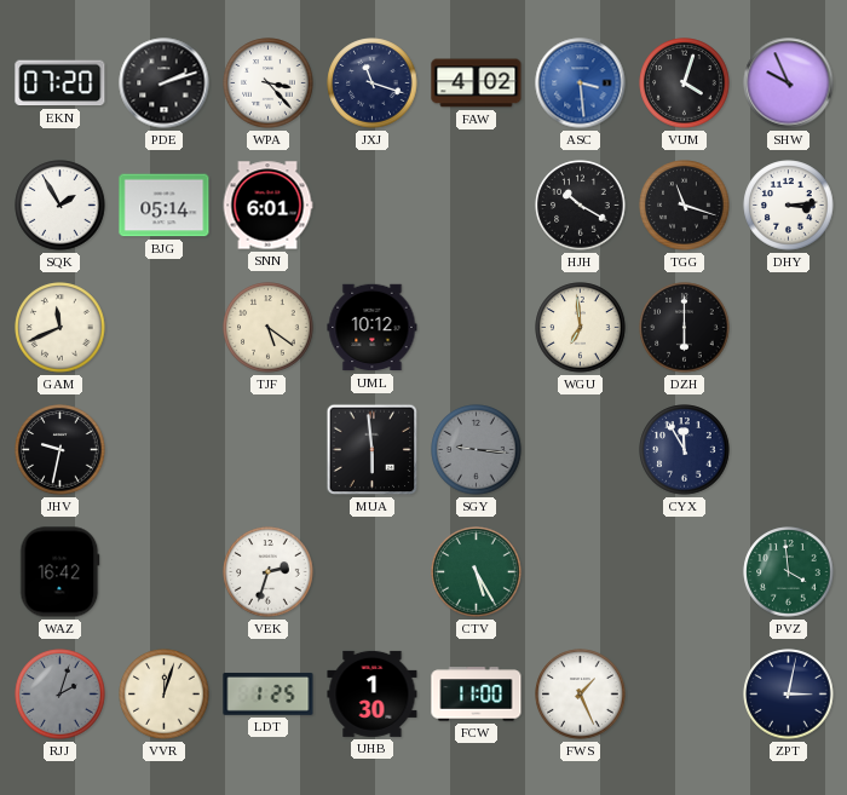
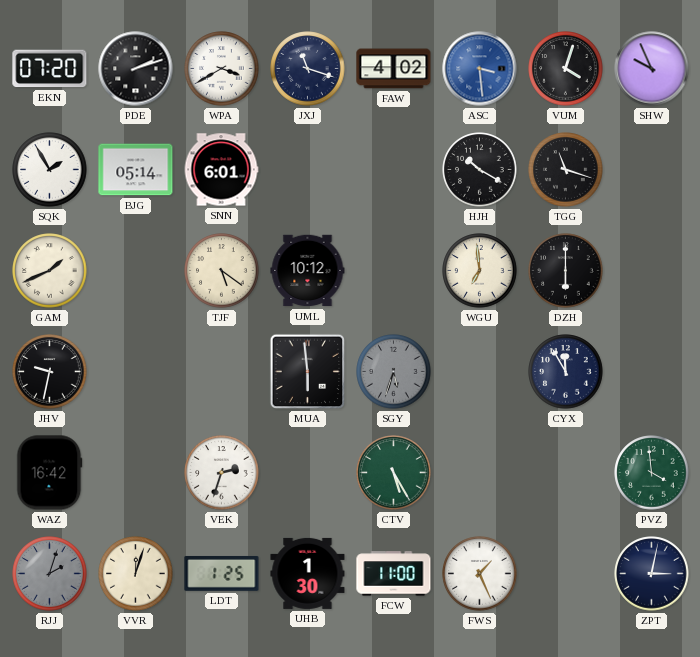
WPA: 3:23 -> 3:40 (222, 69)
DHY: 3:14 -> none (789, 206)
GAM: 11:41 -> 1:41 (50, 271)
SGY: 9:16 -> 5:33 (394, 372)
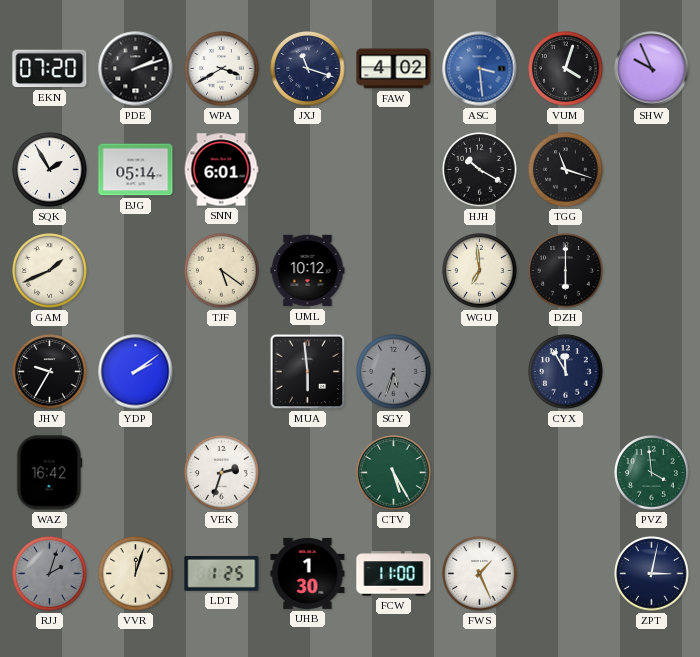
JHV: 9:32 -> 9:35 (50, 372)
YDP: none -> 2:09 (136, 372)
